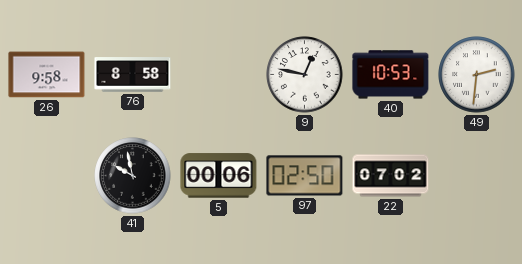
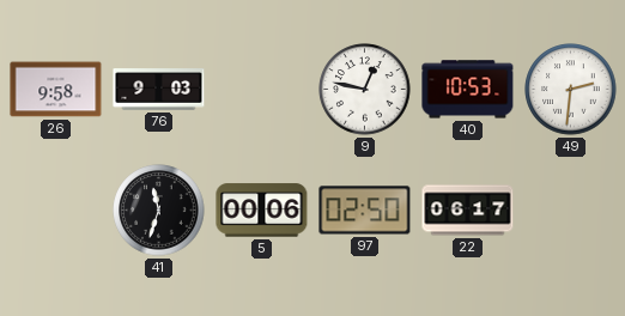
76: 8:58 -> 9:03 (159, 90)
41: 9:58 -> 11:33 (159, 211)
22: 07:02 -> 06:17 (468, 211)
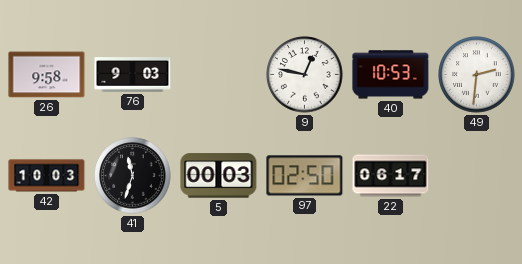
42: none -> 10:03 (47, 176)
5: 00:06 -> 00:03 (219, 176)
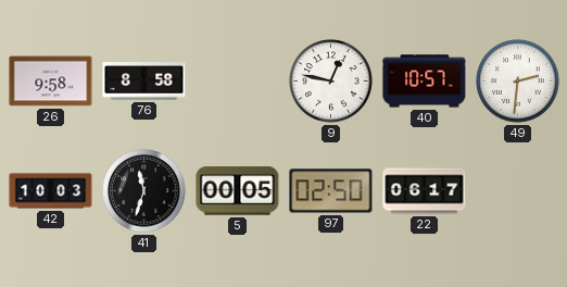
76: 9:03 -> 8:58 (144, 82)
40: 10:53 -> 10:57 (425, 82)
5: 00:03 -> 00:05 (238, 191)
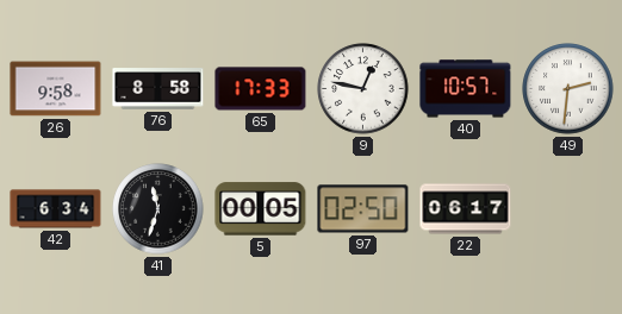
65: none -> 17:33 (261, 89)
42: 10:03 -> 6:34 (56, 209)
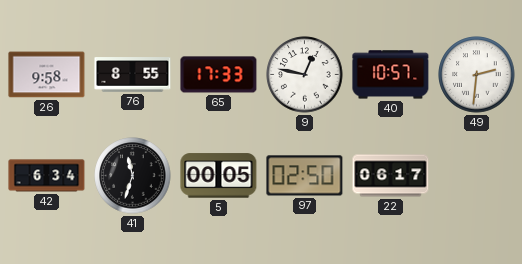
76: 8:58 -> 8:55 (133, 75)
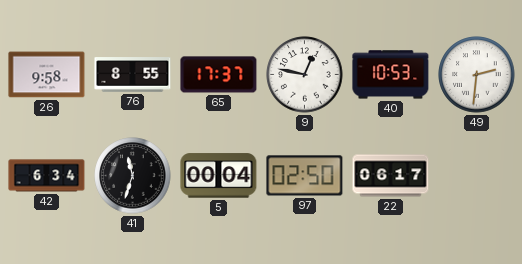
65: 17:33 -> 17:37 (219, 75)
40: 10:57 -> 10:53 (391, 75)
5: 00:05 -> 00:04 (219, 176)
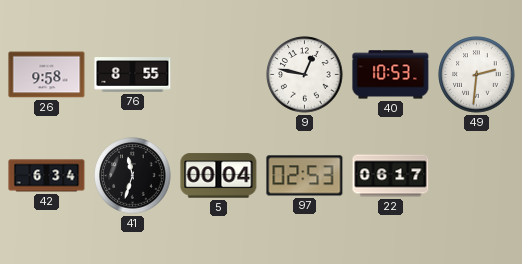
65: 17:37 -> none (219, 75)
97: 02:50 -> 02:53 (305, 176)
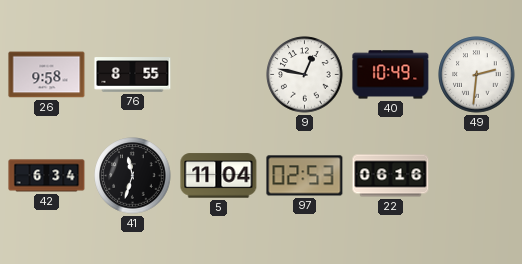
40: 10:53 -> 10:49 (391, 75)
5: 00:04 -> 11:04 (219, 176)
22: 06:17 -> 06:16 (391, 176)
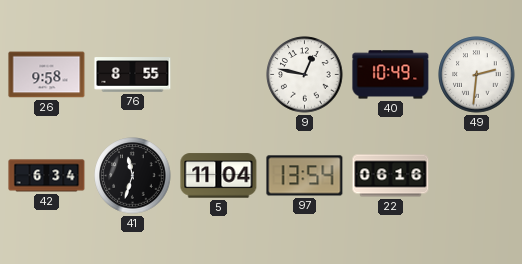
97: 02:53 -> 13:54 (305, 176)
